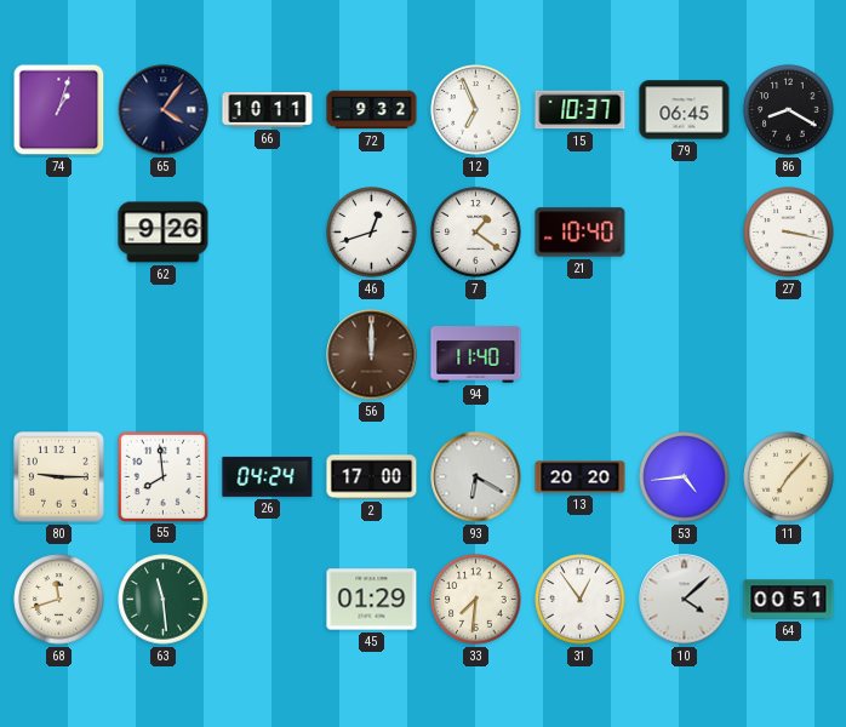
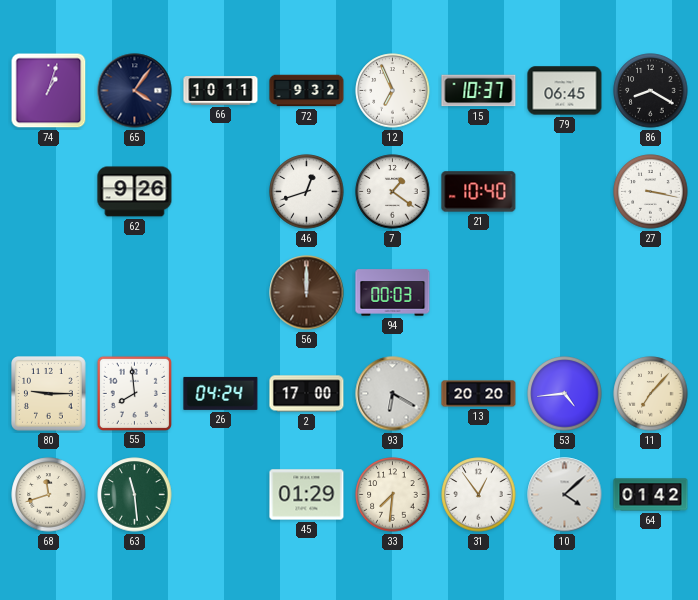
94: 11:40 -> 00:03 (393, 293)
64: 00:51 -> 01:42 (651, 495)
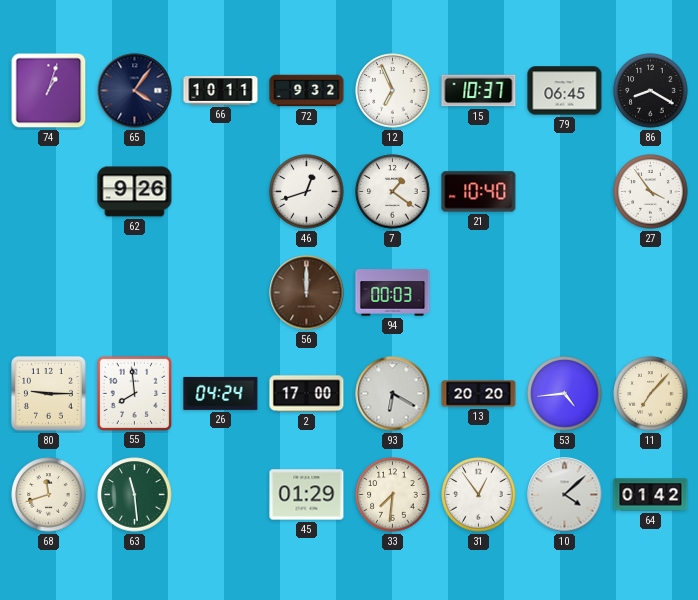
27: 3:17 -> 3:54 (651, 192)
